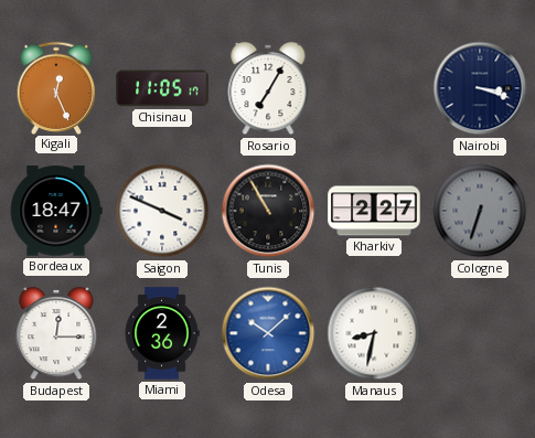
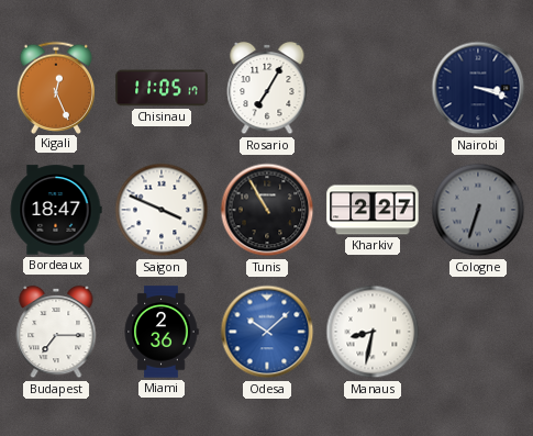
Budapest: 12:15 -> 7:15 (56, 332)
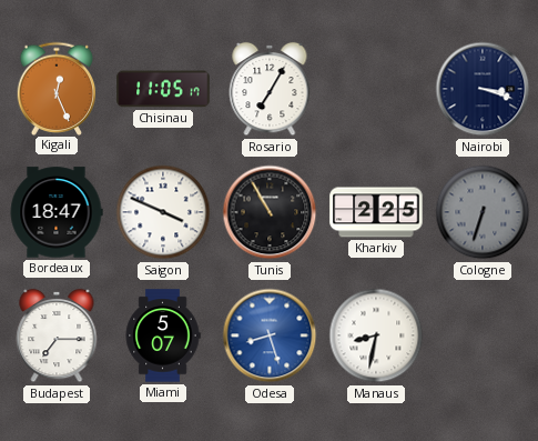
Kharkiv: 2:27 -> 2:25 (376, 212)
Miami: 2:36 -> 5:07 (163, 335)
Odesa: 10:08 -> 8:27 (270, 335)
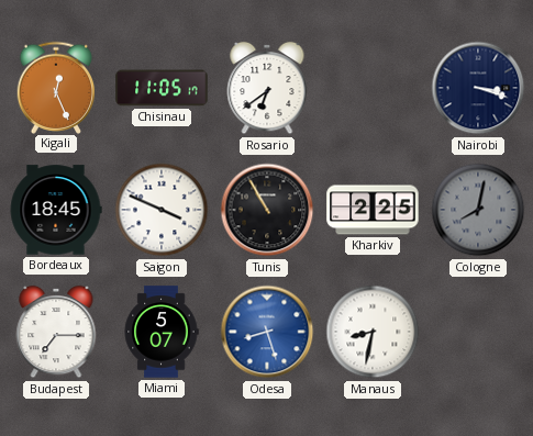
Rosario: 7:05 -> 6:39 (267, 88)
Bordeaux: 18:47 -> 18:45 (56, 210)
Cologne: 6:33 -> 8:02 (478, 210)
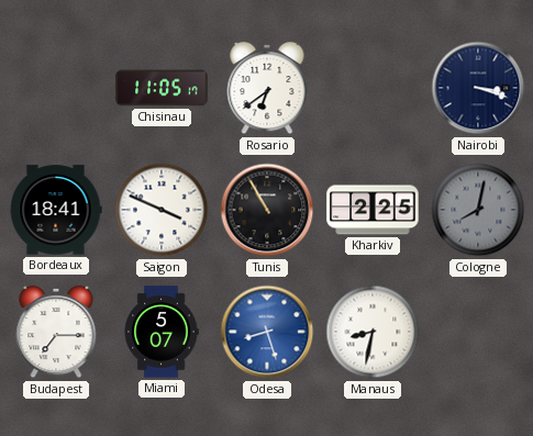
Kigali: 12:26 -> none (56, 87)
Bordeaux: 18:45 -> 18:41 (56, 210)
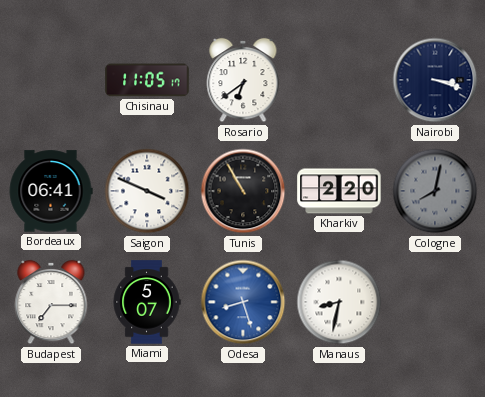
Bordeaux: 18:41 -> 06:41 (51, 191)
Kharkiv: 2:25 -> 2:20 (339, 191)
